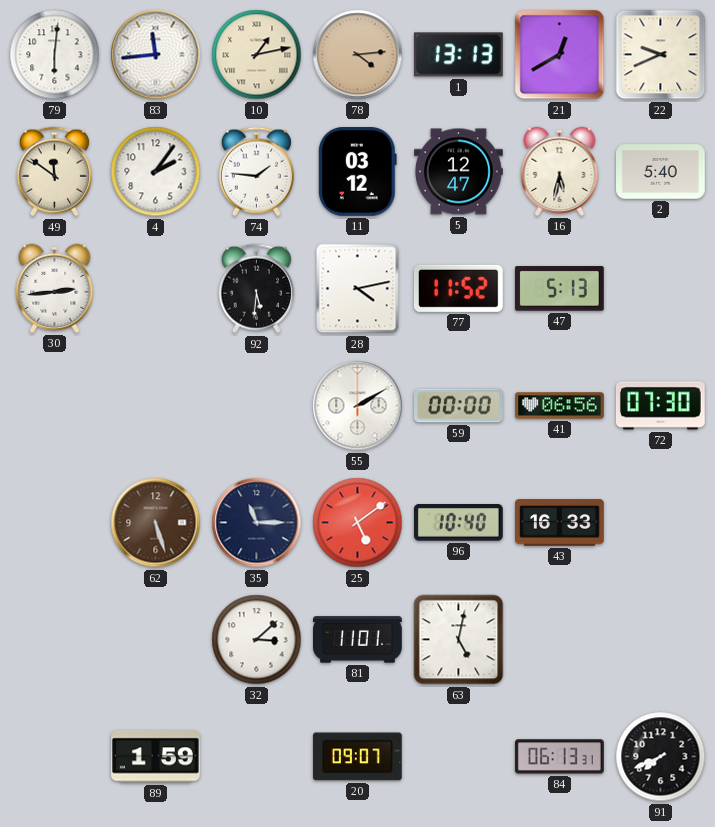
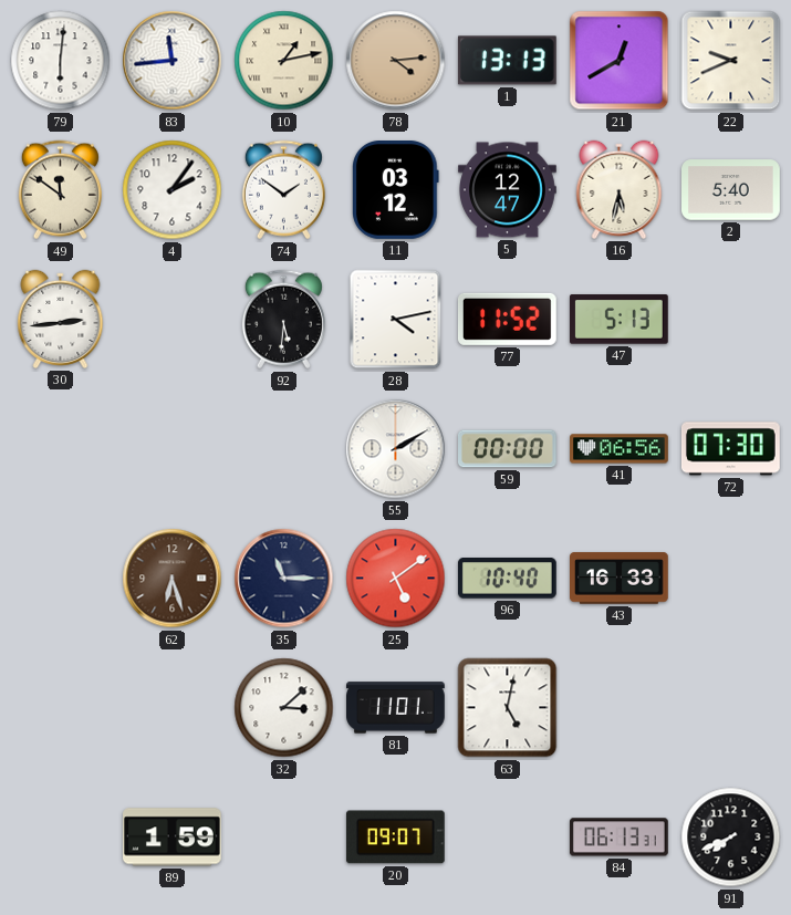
74: 1:46 -> 1:51 (283, 190)
62: 5:27 -> 6:27 (173, 579)
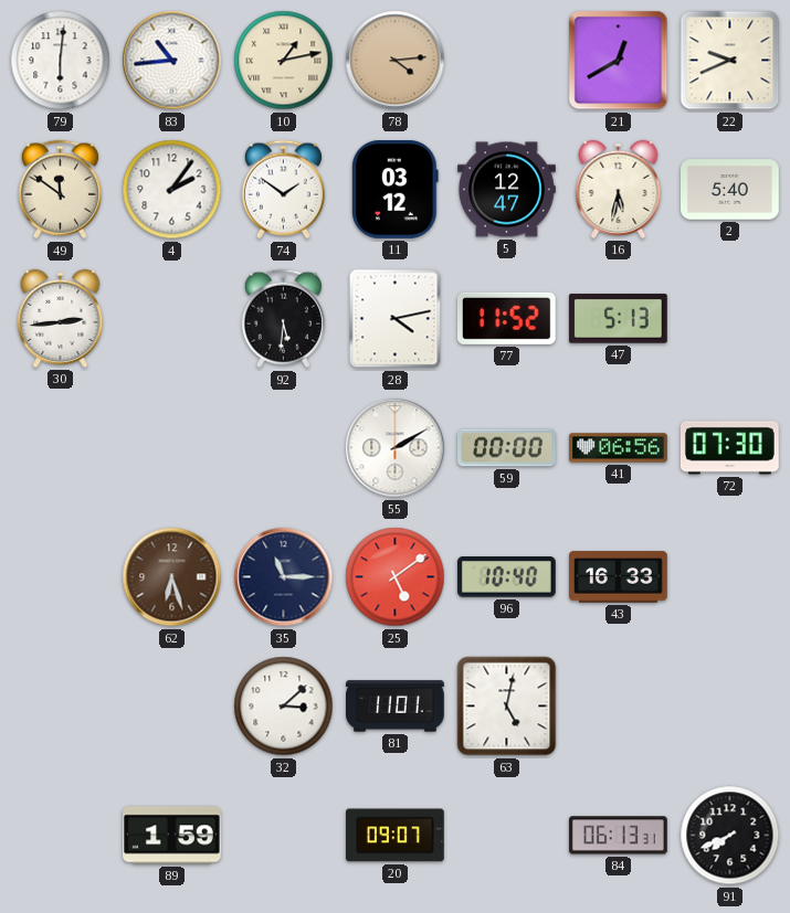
83: 11:44 -> 10:44 (172, 61)
1: 13:13 -> none (507, 61)
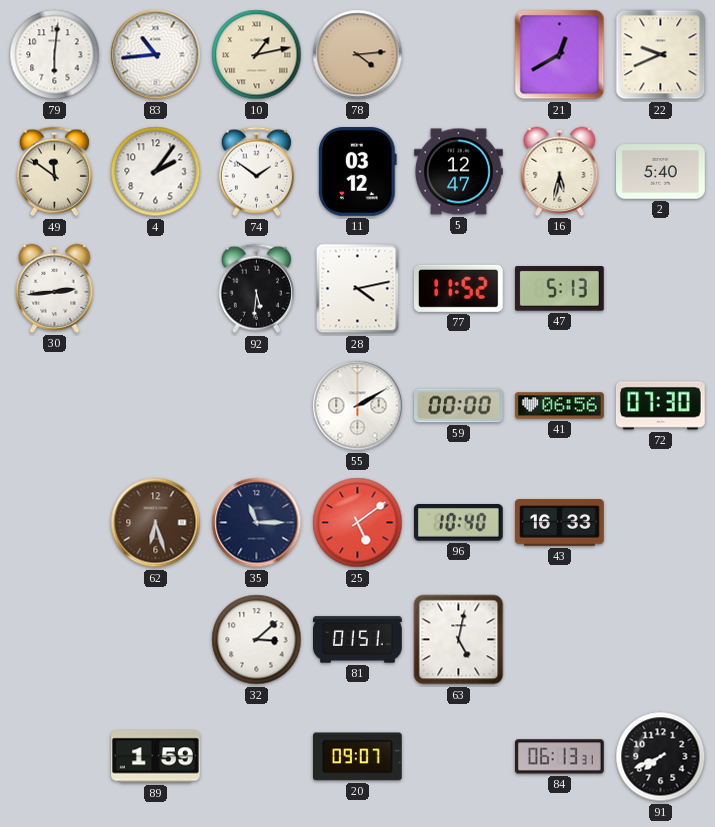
81: 11:01 -> 01:51 (358, 640)
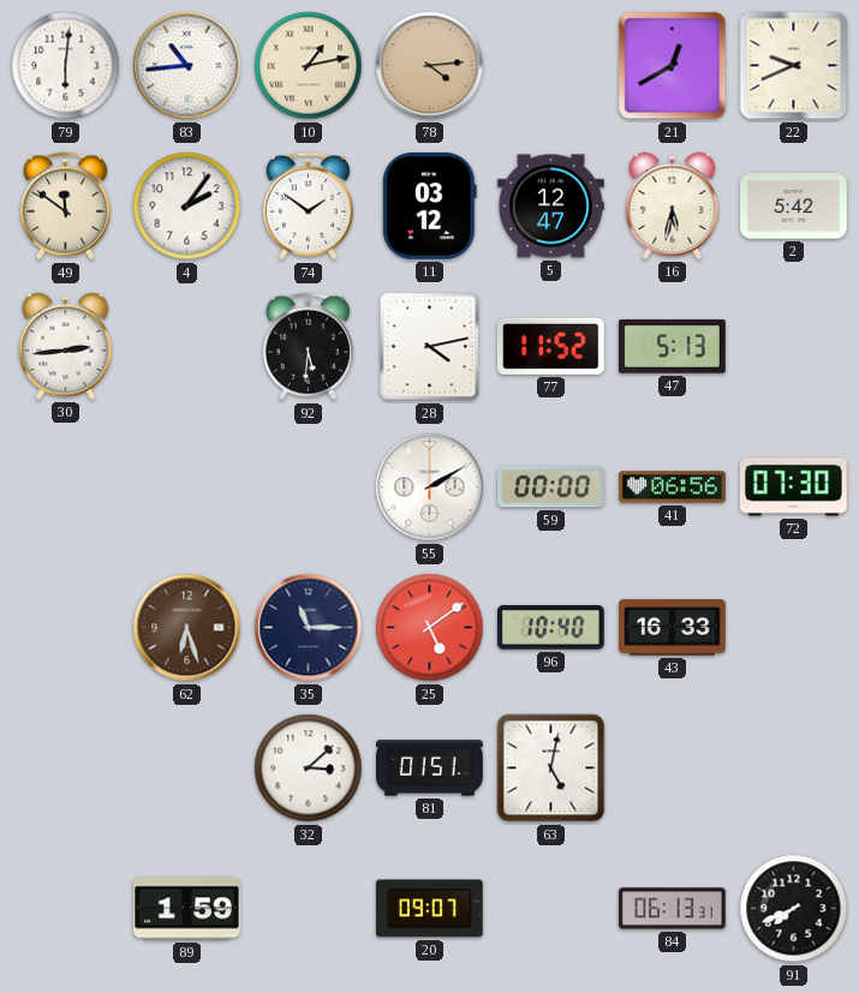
2: 5:40 -> 5:42 (794, 207)
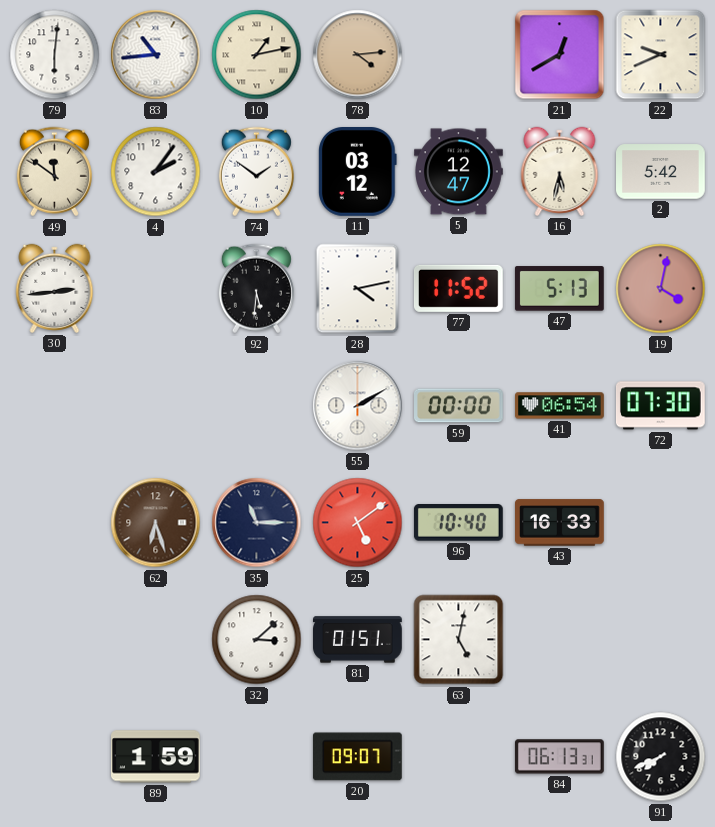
19: none -> 4:02 (661, 289)
41: 06:56 -> 06:54 (560, 406)
